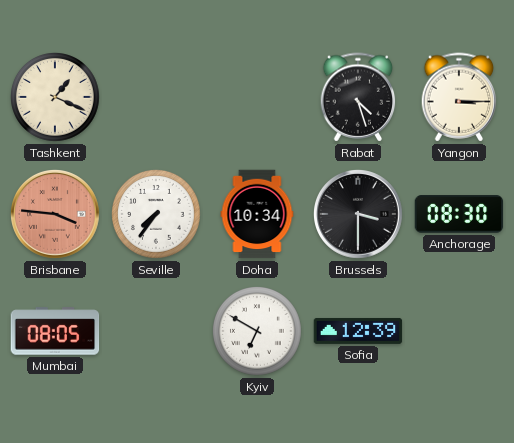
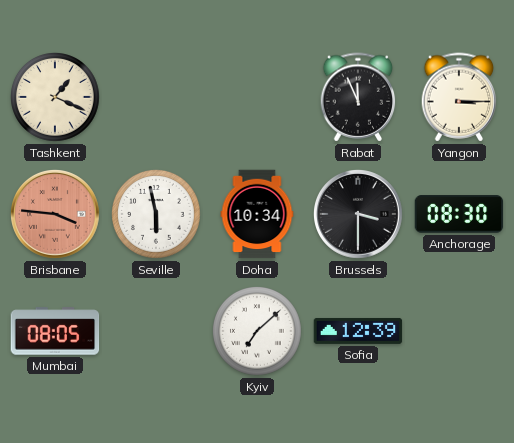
Rabat: 4:27 -> 11:56 (358, 97)
Seville: 7:36 -> 5:58 (157, 215)
Kyiv: 6:50 -> 7:08 (258, 332)
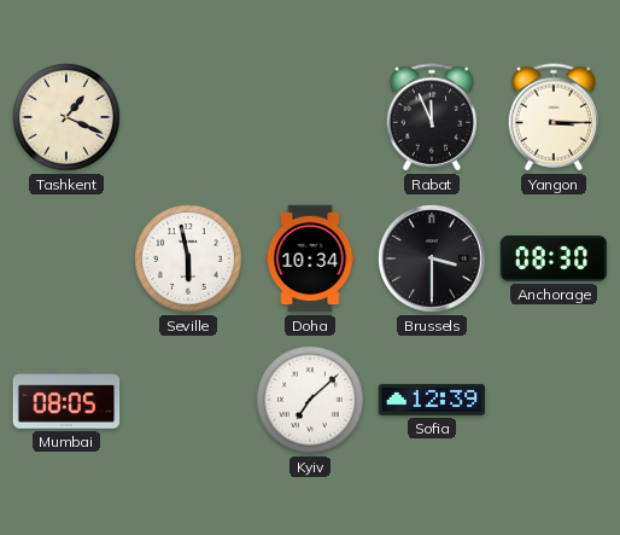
Brisbane: 3:46 -> none (56, 215)
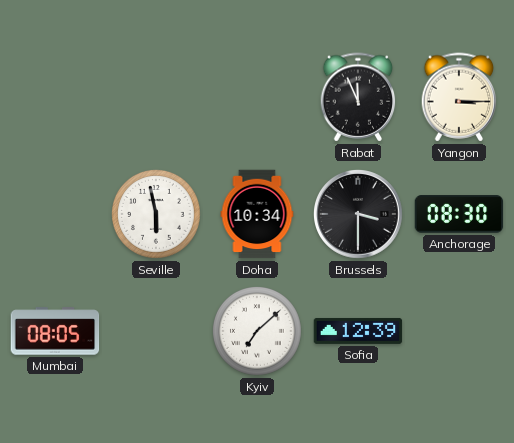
Tashkent: 1:19 -> none (68, 118)
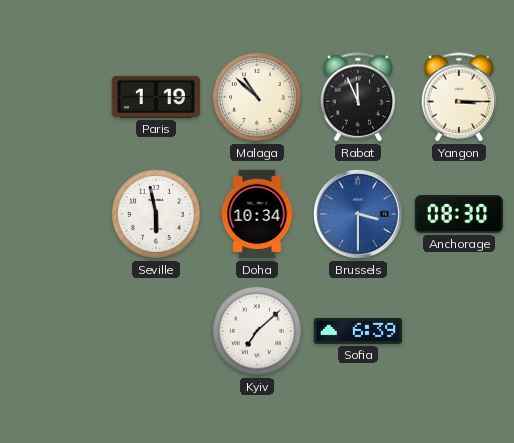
Paris: none -> 1:19 (156, 97)
Malaga: none -> 10:52 (258, 98)
Brussels dial: black -> blue (359, 215)
Mumbai: 08:05 -> none (55, 331)
Sofia: 12:39 -> 6:39 (358, 331)
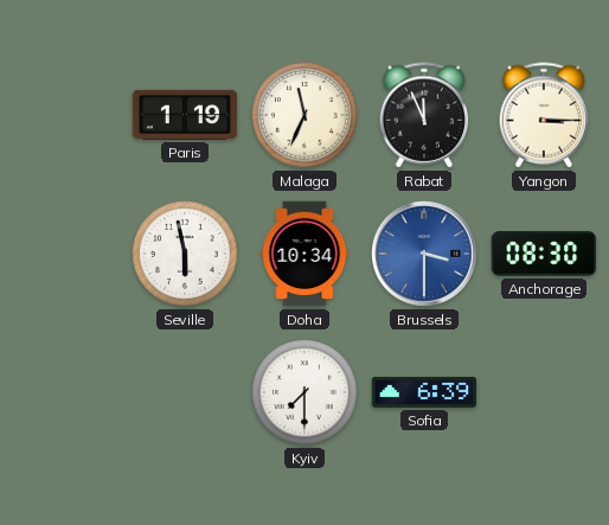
Malaga: 10:52 -> 11:34 (306, 116)
Kyiv: 7:08 -> 7:30 (306, 393)
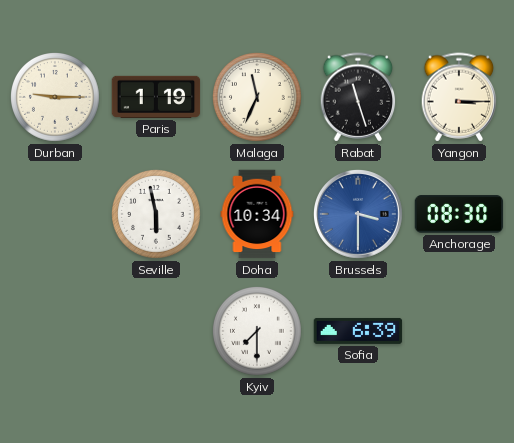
Durban: none -> 9:15 (56, 98)
Rabat: 11:56 -> 11:27 (358, 97)
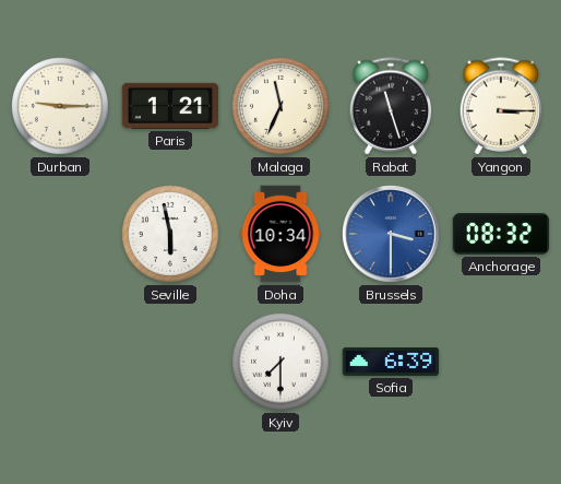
Paris: 1:19 -> 1:21 (170, 106)
Anchorage: 08:30 -> 08:32 (501, 234)
